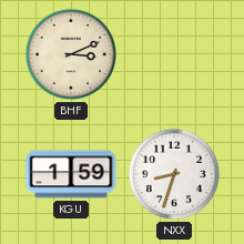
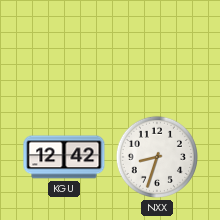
BHF: 3:11 -> none (71, 54)
KGU: 1:59 -> 12:42 (64, 157)
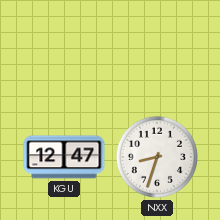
KGU: 12:42 -> 12:47 (64, 157)
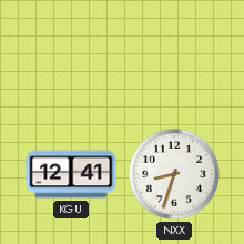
KGU: 12:47 -> 12:41 (71, 174)
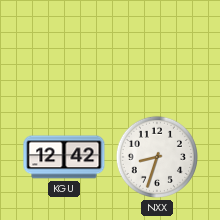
KGU: 12:41 -> 12:42 (64, 157)
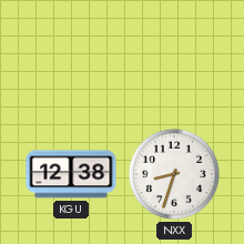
KGU: 12:42 -> 12:38 (71, 174)
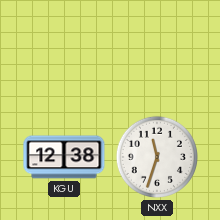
NXX: 8:33 -> 11:33 (157, 157)
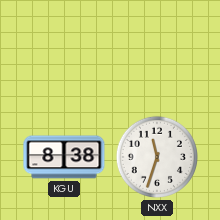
KGU: 12:38 -> 8:38 (64, 157)
